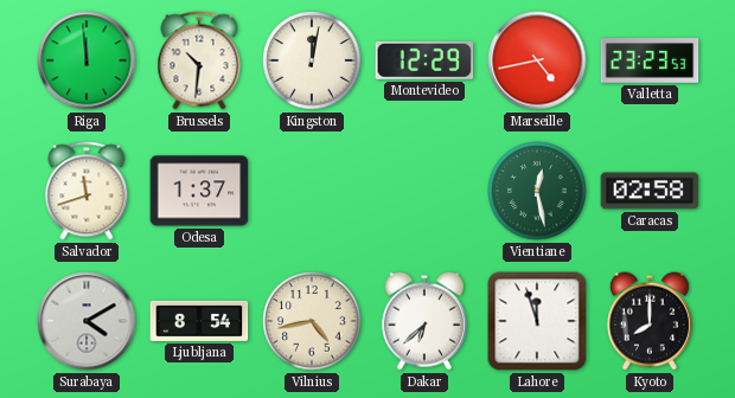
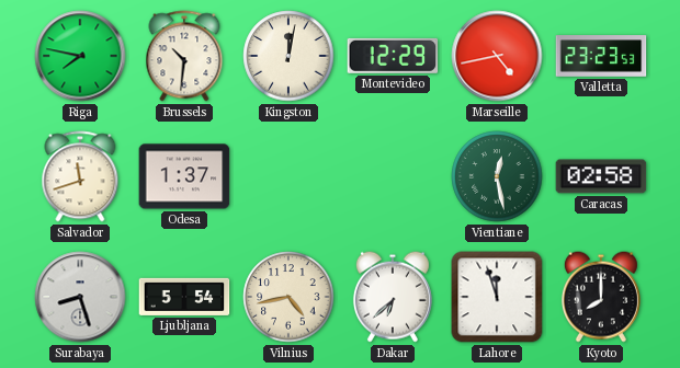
Riga: 11:59 -> 7:47 (80, 56)
Surabaya: 4:10 -> 8:27 (80, 297)
Ljubljana: 8:54 -> 5:54 (184, 297)
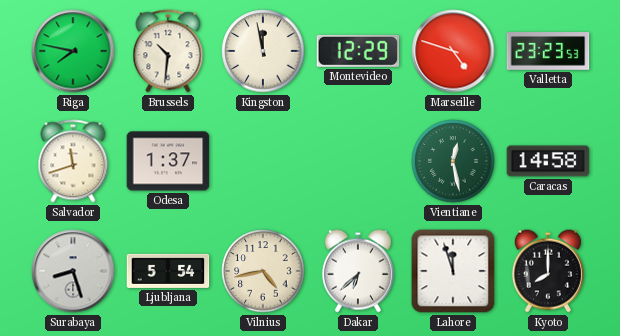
Kingston: 12:02 -> 11:58 (263, 51)
Marseille: 4:43 -> 4:48 (453, 51)
Caracas: 02:58 -> 14:58 (548, 161)
